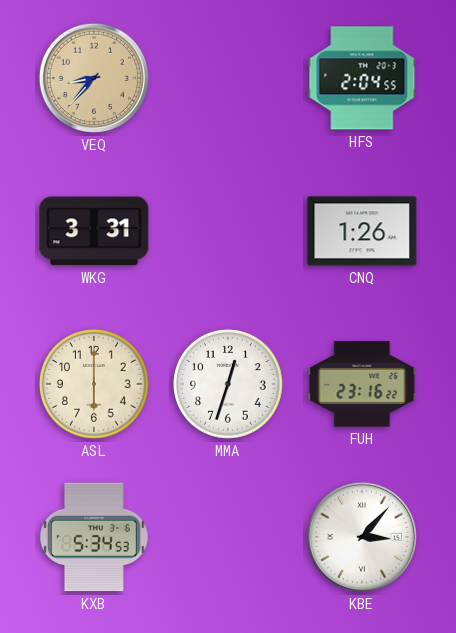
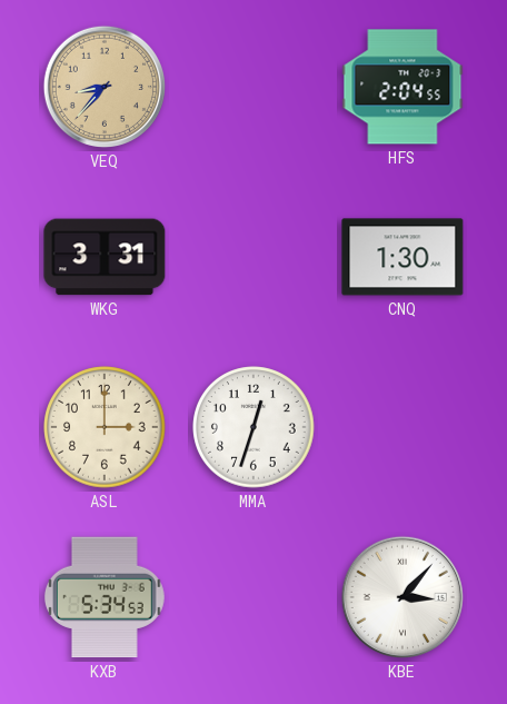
CNQ: 1:26 -> 1:30 (402, 257)
ASL: 6:00 -> 3:00 (105, 427)
FUH: 23:16 -> none (362, 384)
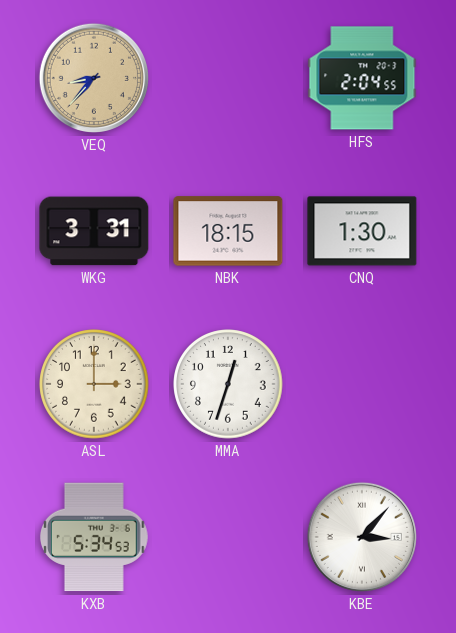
NBK: none -> 18:15 (228, 231)
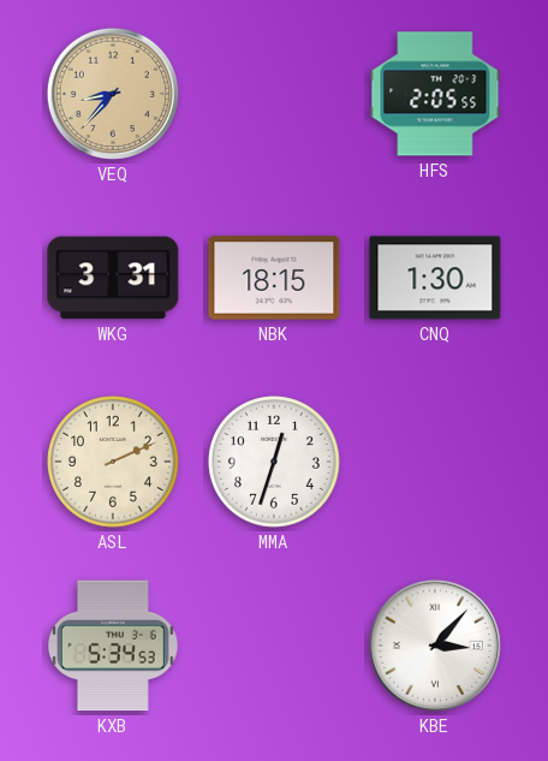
HFS: 2:04 -> 2:05 (435, 94)
ASL: 3:00 -> 2:11 (113, 462)
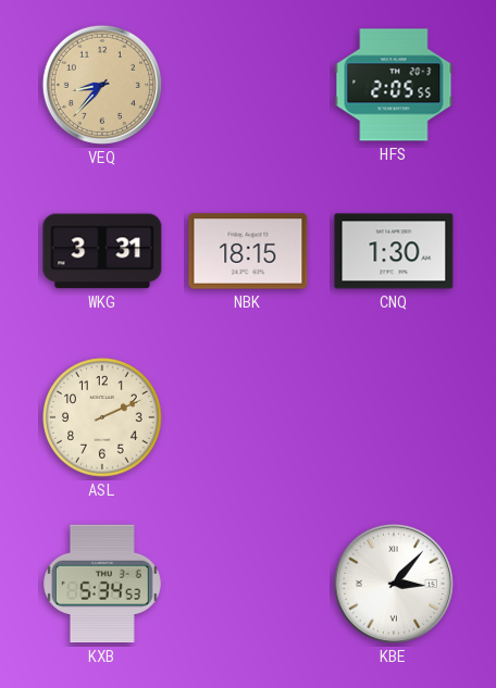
MMA: 12:33 -> none (274, 462)
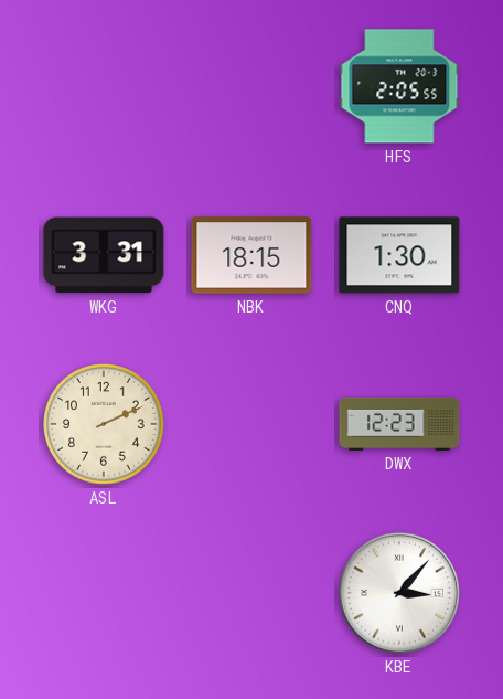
VEQ: 8:37 -> none (102, 85)
DWX: none -> 12:23 (399, 424)
KXB: 5:34 -> none (102, 584)
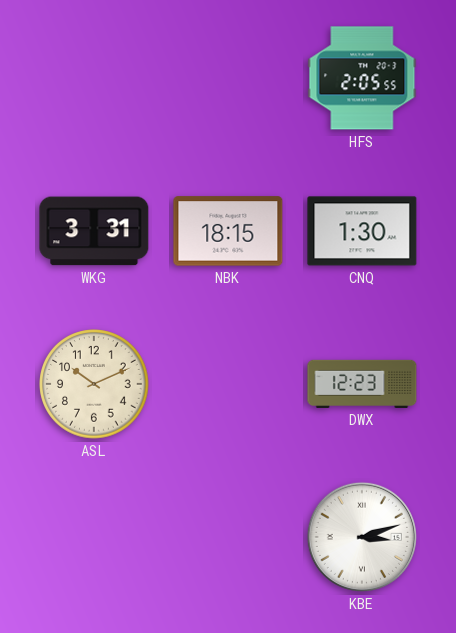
ASL: 2:11 -> 10:11 (94, 384)
KBE: 3:07 -> 3:12 (362, 537)
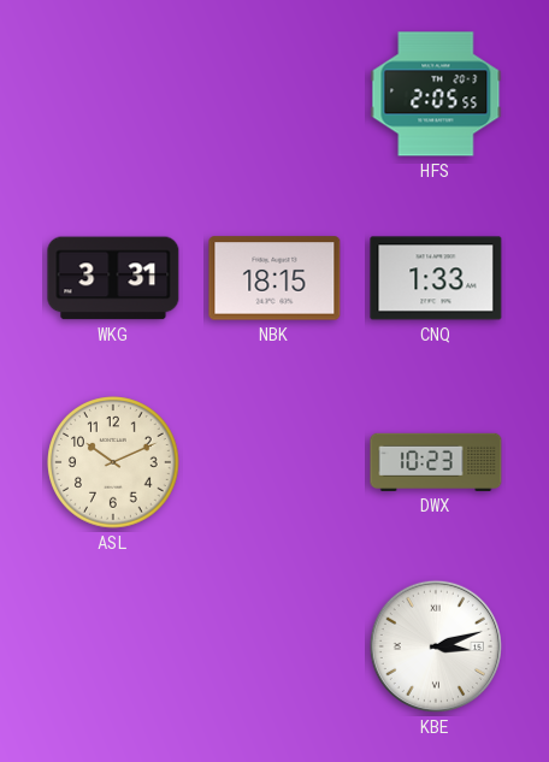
CNQ: 1:30 -> 1:33 (436, 278)
DWX: 12:23 -> 10:23 (436, 462)
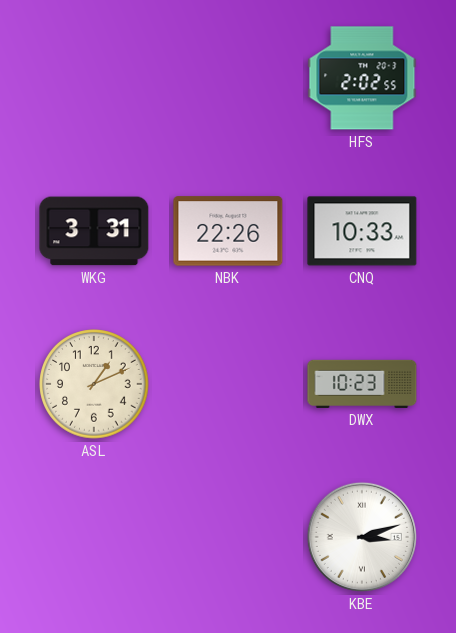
HFS: 2:05 -> 2:02 (362, 78)
NBK: 18:15 -> 22:26 (228, 231)
CNQ: 1:33 -> 10:33 (362, 231)
ASL: 10:11 -> 1:11 (94, 384)
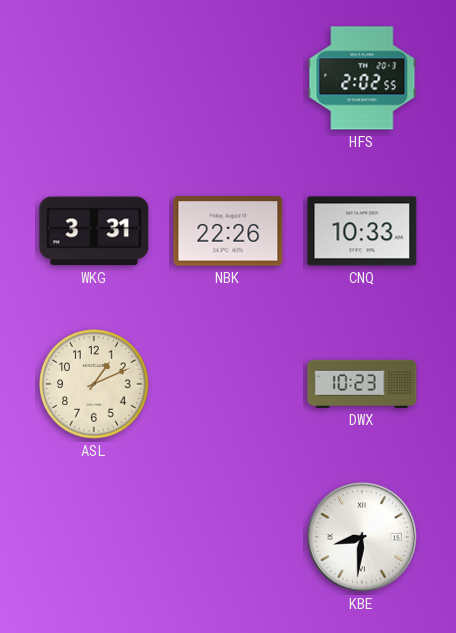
KBE: 3:12 -> 8:31 (362, 537)
